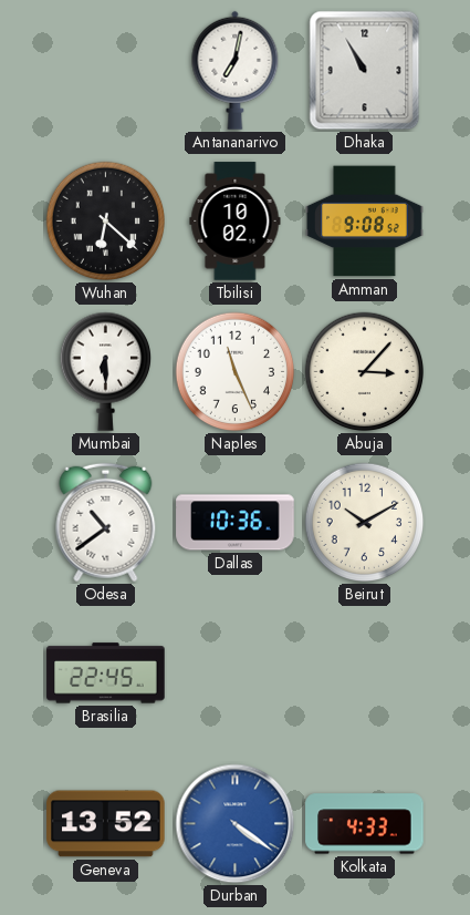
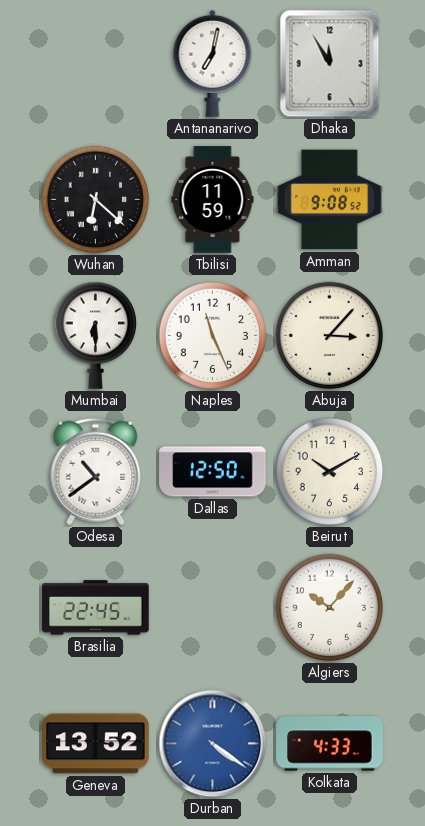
Dhaka: 10:55 -> 11:55 (330, 64)
Tbilisi: 10:02 -> 11:59 (213, 200)
Dallas: 10:36 -> 12:50 (213, 472)
Algiers: none -> 10:07 (330, 608)
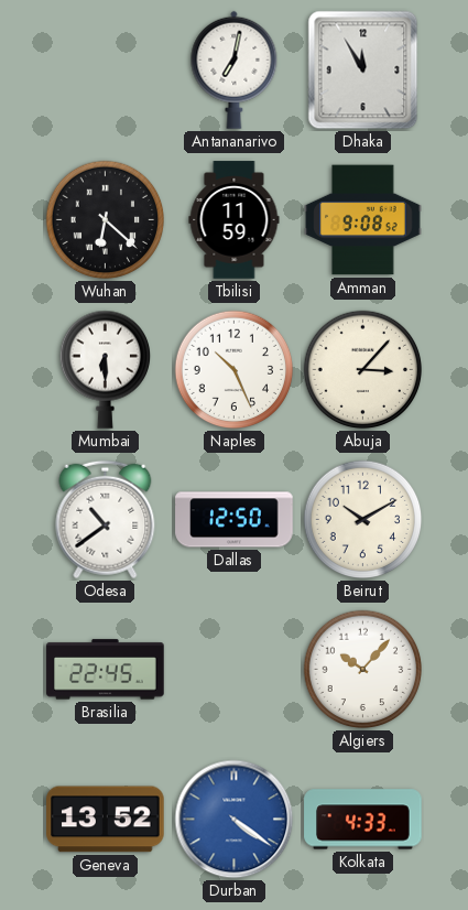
Naples: 11:26 -> 10:26 (235, 370)
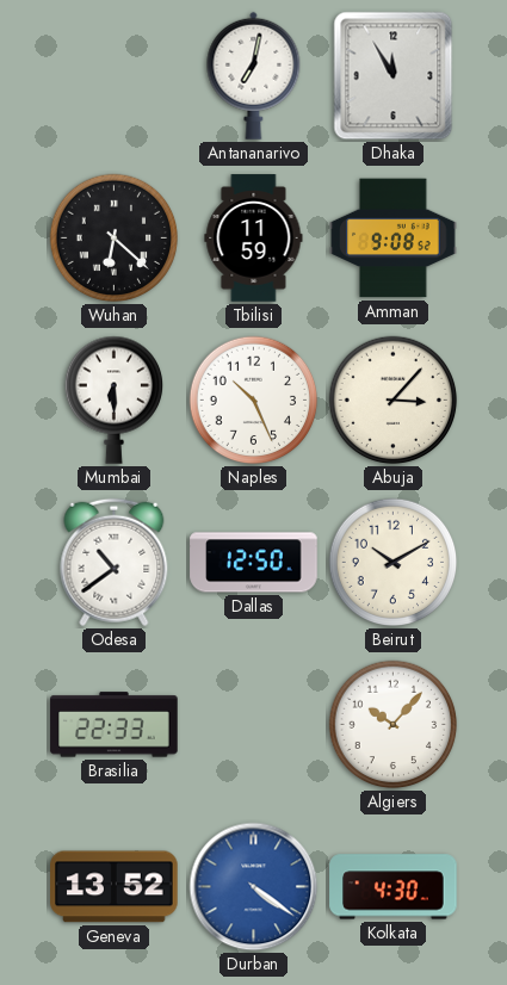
Brasilia: 22:45 -> 22:33 (115, 725)
Kolkata: 4:33 -> 4:30 (394, 887)
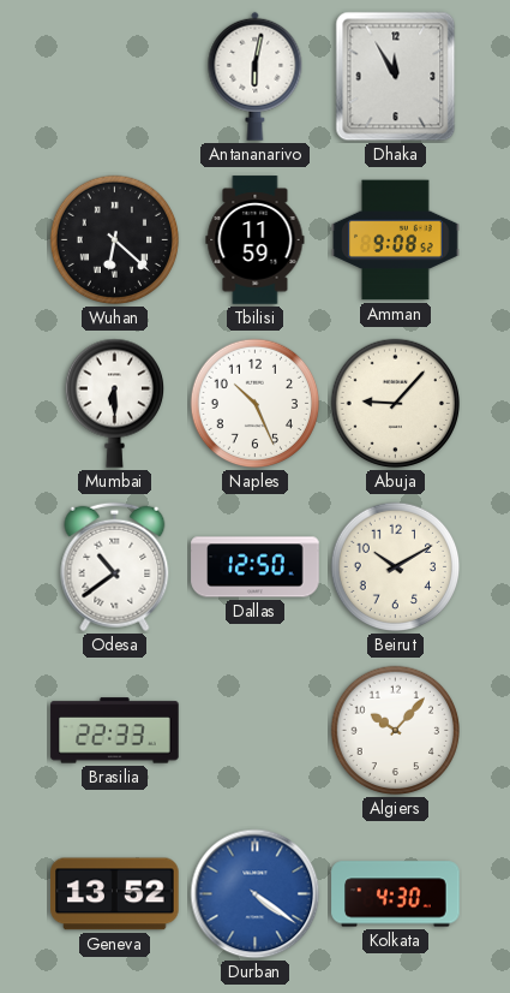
Antananarivo: 7:02 -> 6:02 (256, 76)
Abuja: 3:07 -> 9:07 (396, 404)
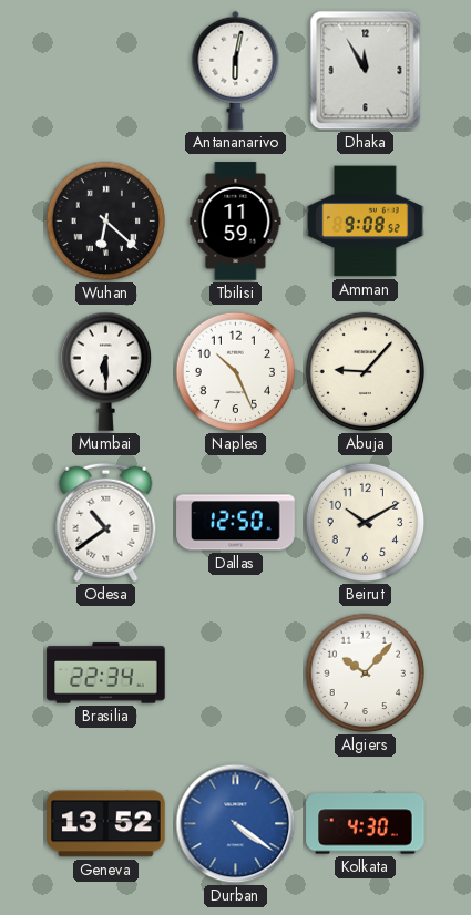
Brasilia: 22:33 -> 22:34 (106, 674)
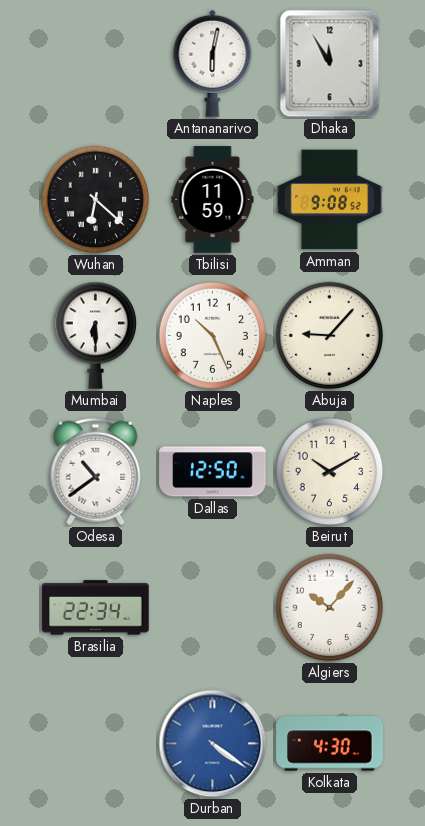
Geneva: 13:52 -> none (106, 824)
